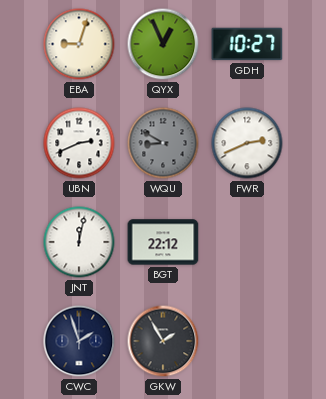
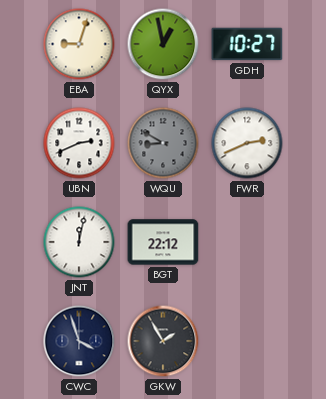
QYX: 12:56 -> 12:58 (163, 44)
CWC: 1:57 -> 3:57 (79, 341)
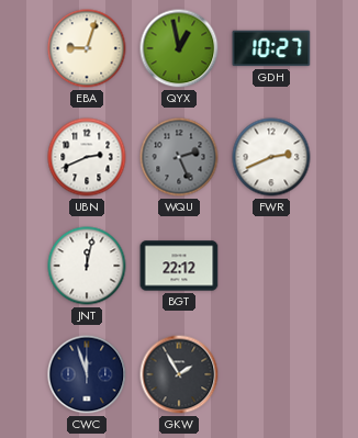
WQU: 8:50 -> 2:26 (179, 157)
CWC: 3:57 -> 11:57 (87, 374)
